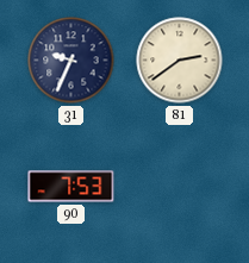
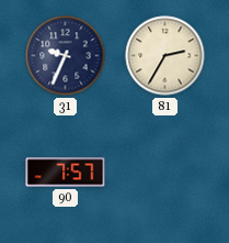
81: 2:39 -> 2:35 (165, 56)
90: 7:53 -> 7:57 (66, 173)
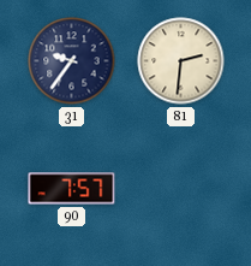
31: 9:34 -> 9:36 (72, 61)
81: 2:35 -> 2:31 (181, 61)
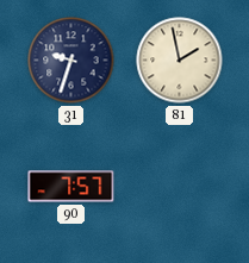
31: 9:36 -> 9:33 (71, 61)
81: 2:31 -> 1:58 (180, 61)
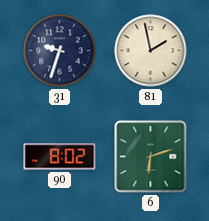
90: 7:57 -> 8:02 (60, 157)
6: none -> 6:12 (151, 157)
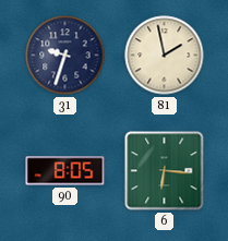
90: 8:02 -> 8:05 (65, 171)
6: 6:12 -> 6:16 (165, 171)
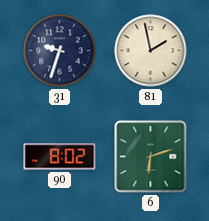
90: 8:05 -> 8:02 (60, 157)
6: 6:16 -> 6:12 (151, 157)
